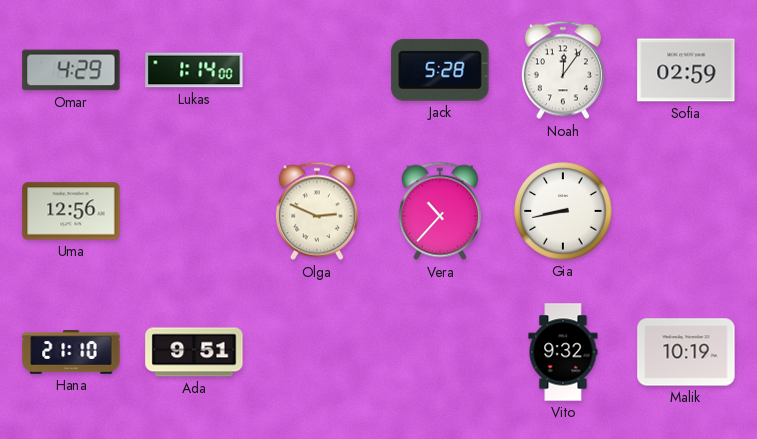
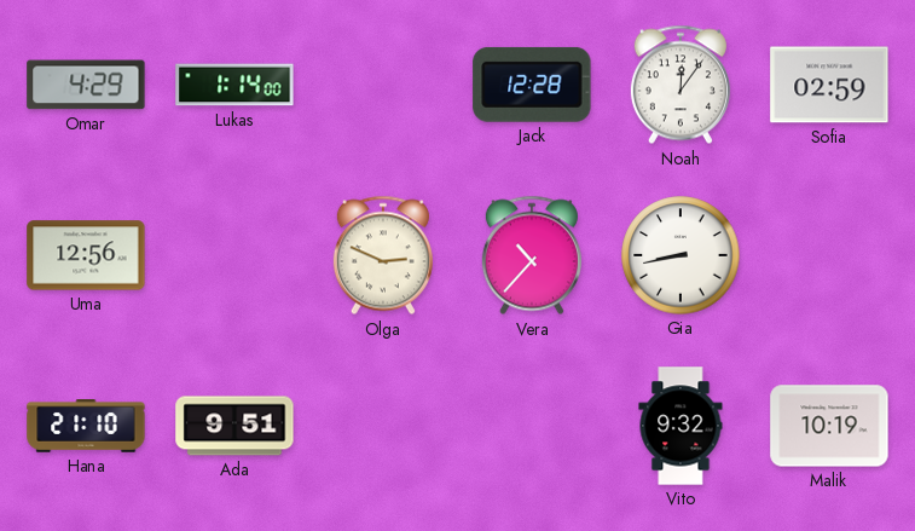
Jack: 5:28 -> 12:28 (532, 85)
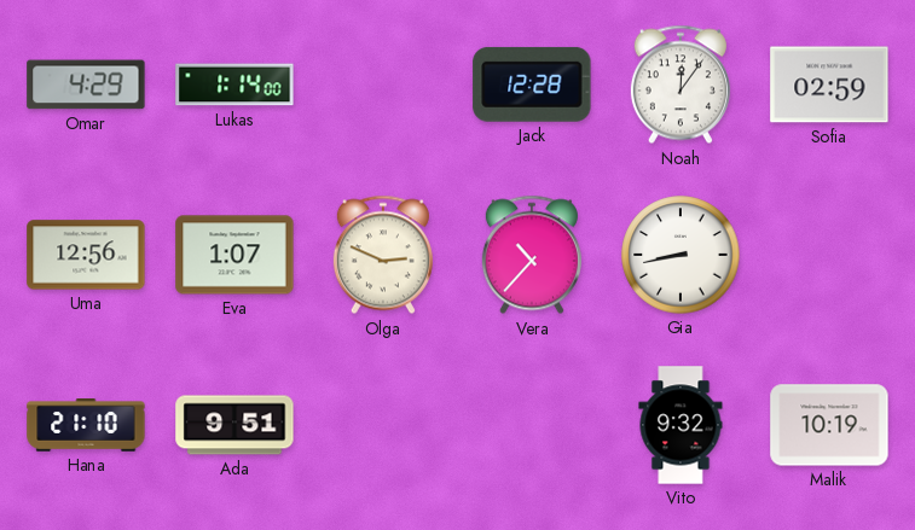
Eva: none -> 1:07 (234, 255)
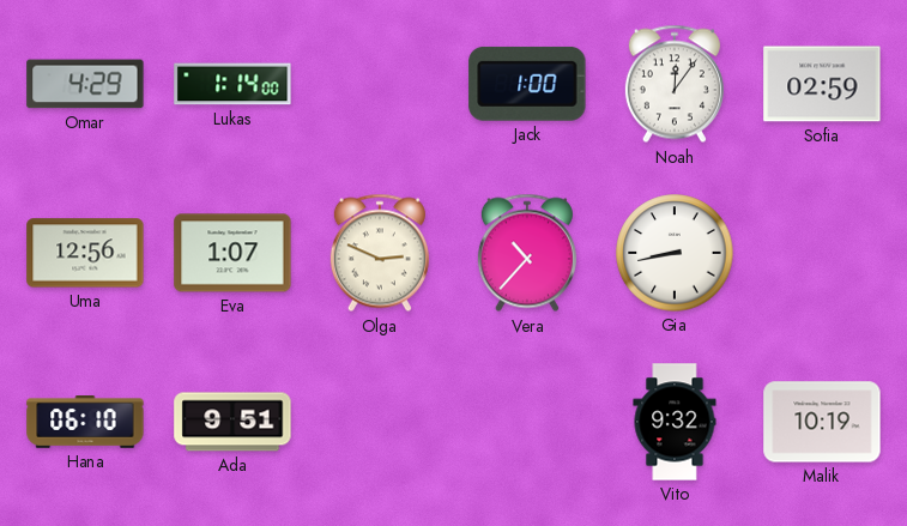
Jack: 12:28 -> 1:00 (527, 84)
Hana: 21:10 -> 06:10 (85, 423)
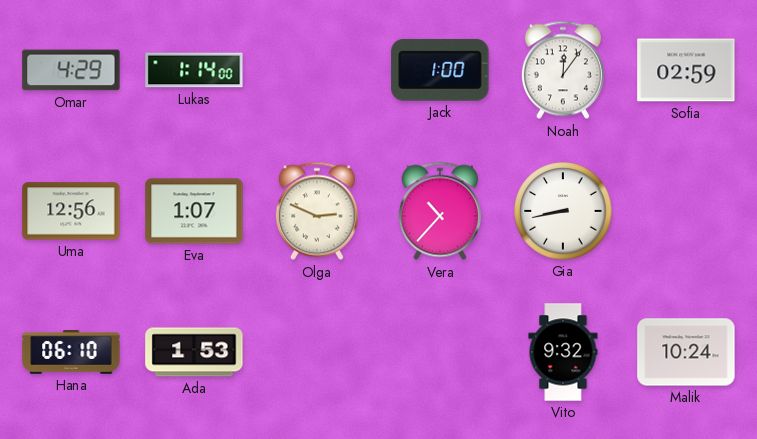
Ada: 9:51 -> 1:53 (194, 352)
Malik: 10:19 -> 10:24 (686, 352)
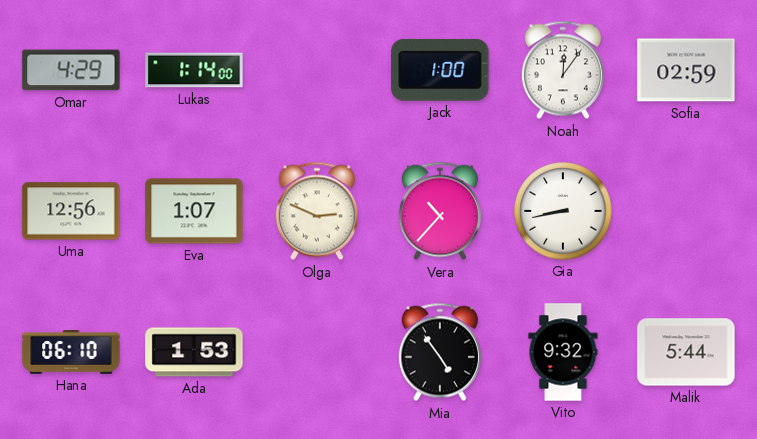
Mia: none -> 4:54 (440, 352)
Malik: 10:24 -> 5:44 (686, 352)
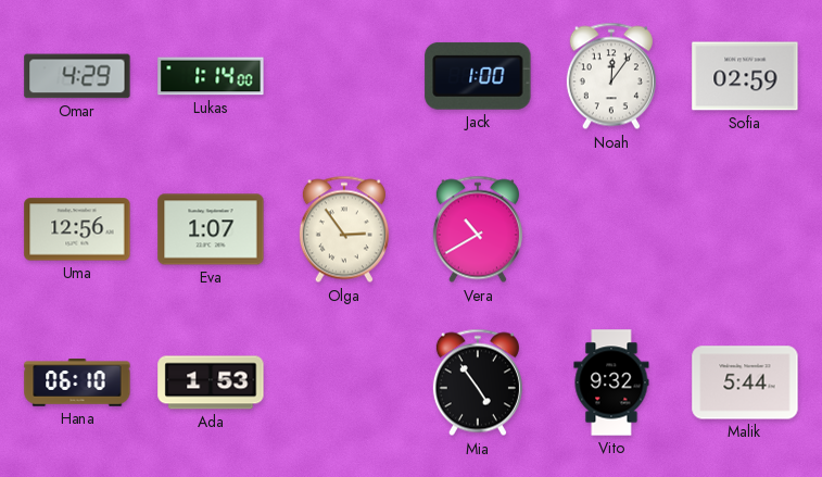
Olga: 2:49 -> 2:54 (344, 229)
Vera: 10:37 -> 10:40 (478, 229)
Gia: 8:43 -> none (563, 211)
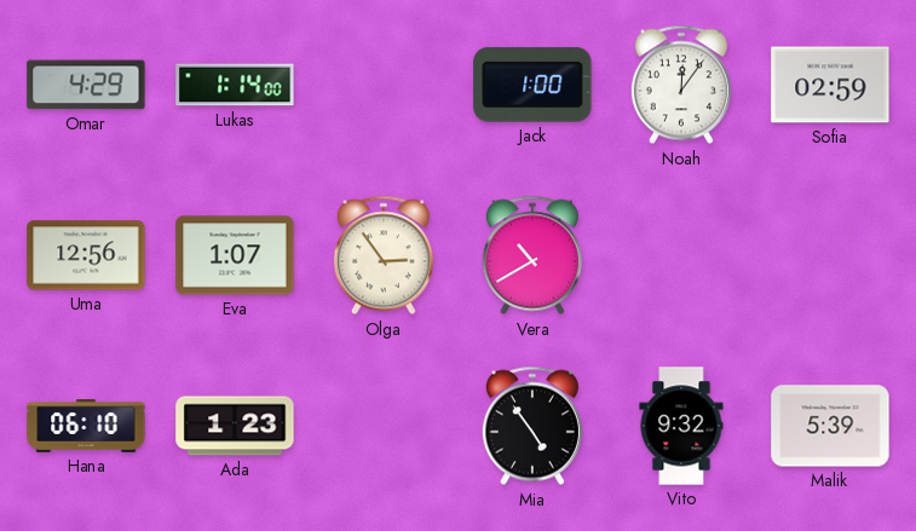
Ada: 1:53 -> 1:23 (235, 426)
Malik: 5:44 -> 5:39 (830, 426)
